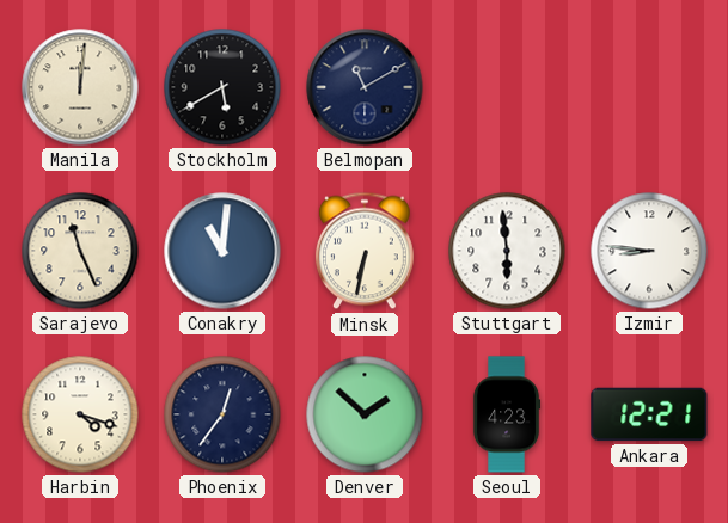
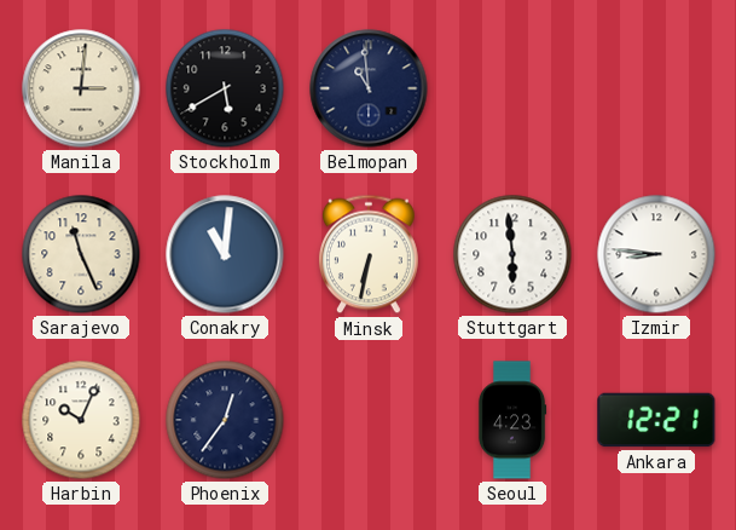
Manila: 12:01 -> 3:01 (81, 88)
Belmopan: 11:10 -> 10:59 (369, 88)
Harbin: 4:18 -> 10:04 (81, 420)
Denver: 1:52 -> none (365, 414)
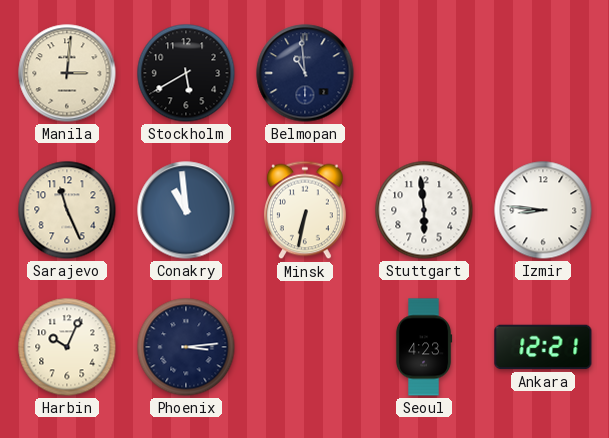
Conakry: 11:01 -> 10:59 (186, 210)
Phoenix: 12:36 -> 3:14 (186, 347)
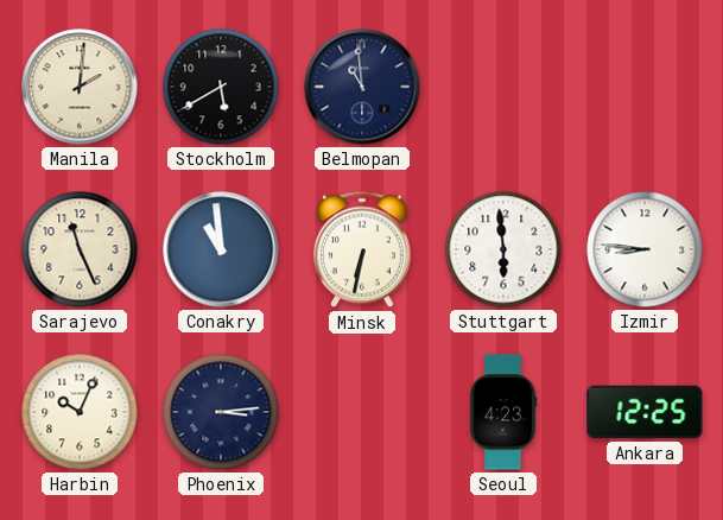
Manila: 3:01 -> 2:01 (80, 87)
Ankara: 12:21 -> 12:25 (645, 412)
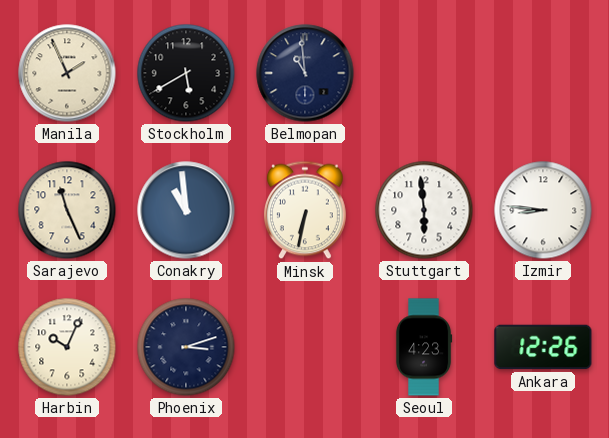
Manila: 2:01 -> 1:56 (67, 73)
Phoenix: 3:14 -> 3:12 (186, 347)
Ankara: 12:25 -> 12:26 (543, 347)
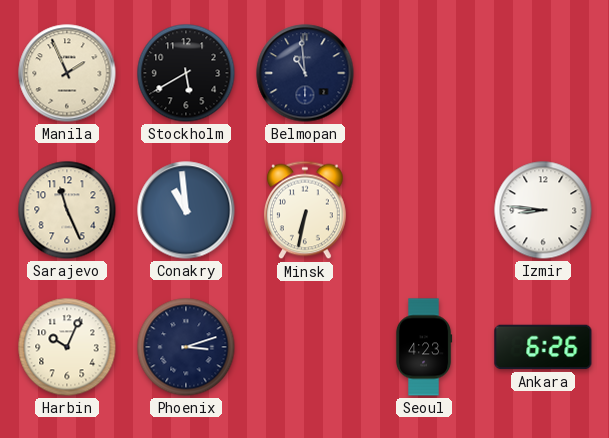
Stuttgart: 5:59 -> none (424, 210)
Ankara: 12:26 -> 6:26 (543, 347)
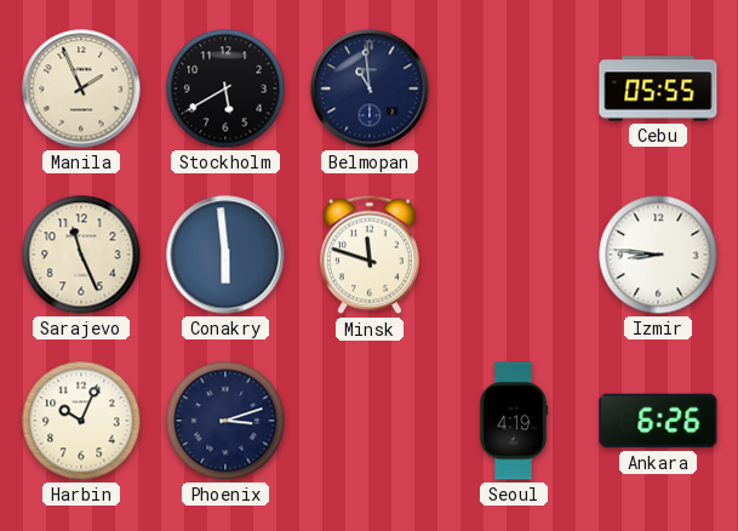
Cebu: none -> 05:55 (658, 88)
Conakry: 10:59 -> 5:59 (225, 255)
Minsk: 6:32 -> 11:48 (370, 255)
Seoul: 4:23 -> 4:19 (514, 421)
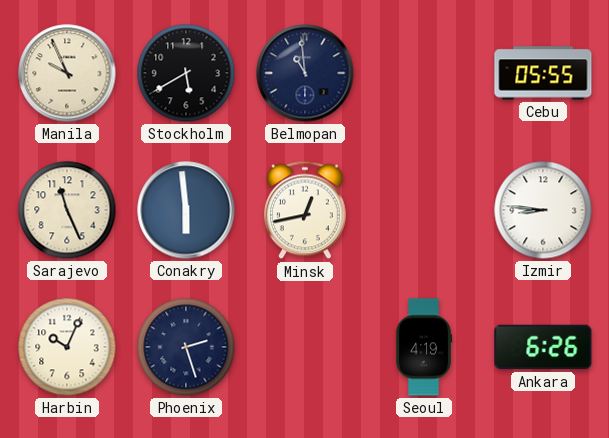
Manila: 1:56 -> 9:56 (67, 73)
Minsk: 11:48 -> 12:43 (305, 210)
Phoenix: 3:12 -> 2:27 (186, 347)
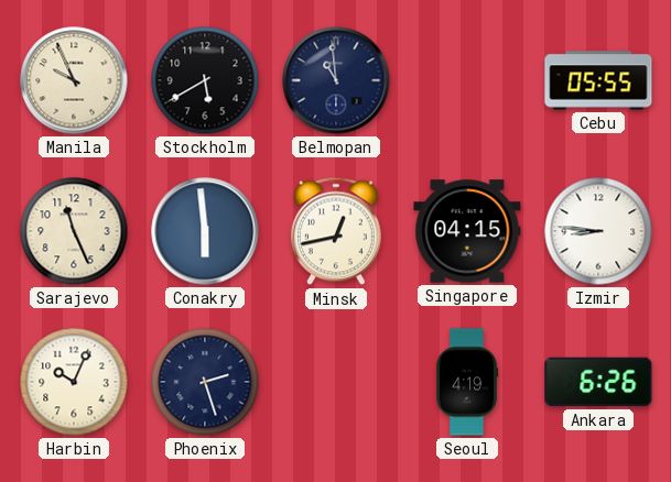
Singapore: none -> 04:15 (467, 231)
